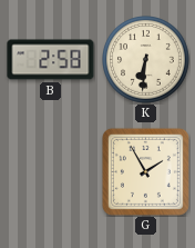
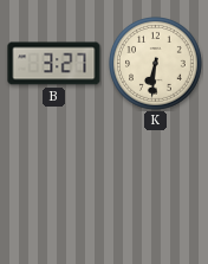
B: 2:58 -> 3:27 (54, 64)
G: 1:55 -> none (145, 171)
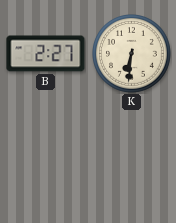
B: 3:27 -> 2:27 (46, 54)
